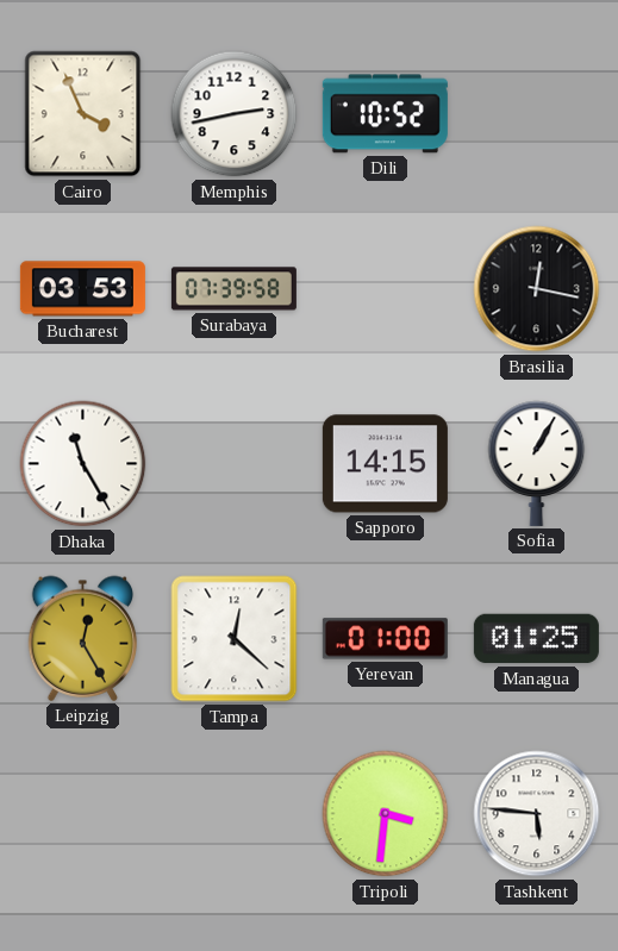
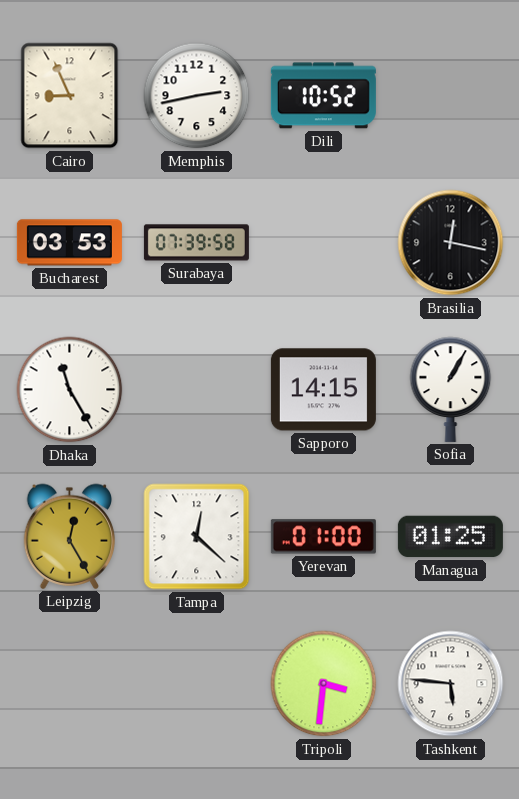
Cairo: 3:56 -> 8:56 (70, 96)
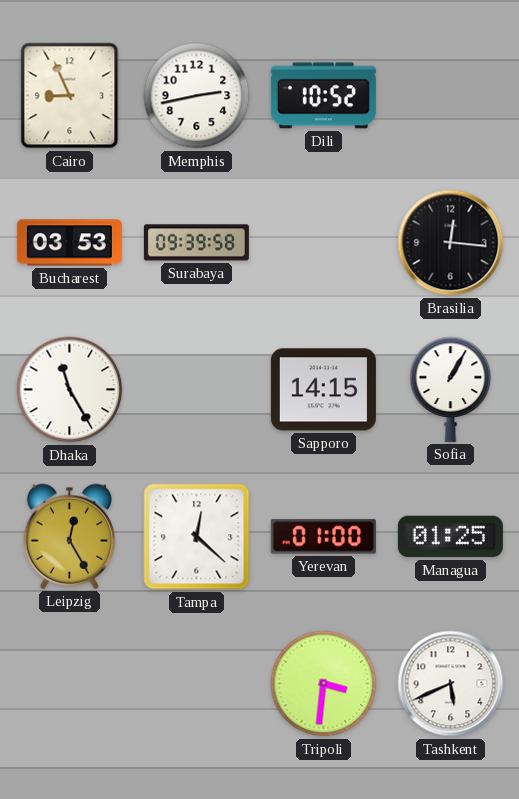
Surabaya: 07:39 -> 09:39 (196, 243)
Brasilia: 12:17 -> 12:16 (451, 243)
Tashkent: 5:46 -> 5:41 (451, 684)
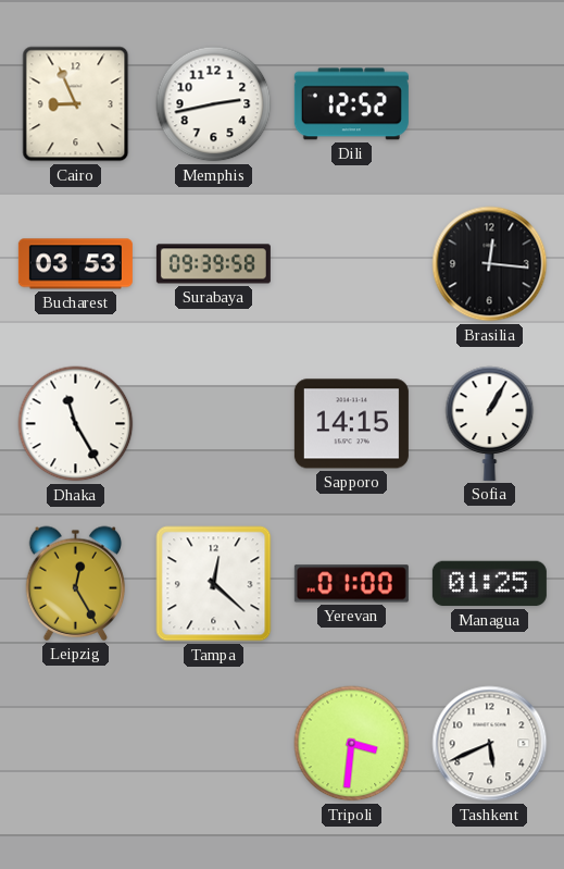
Dili: 10:52 -> 12:52 (351, 104)
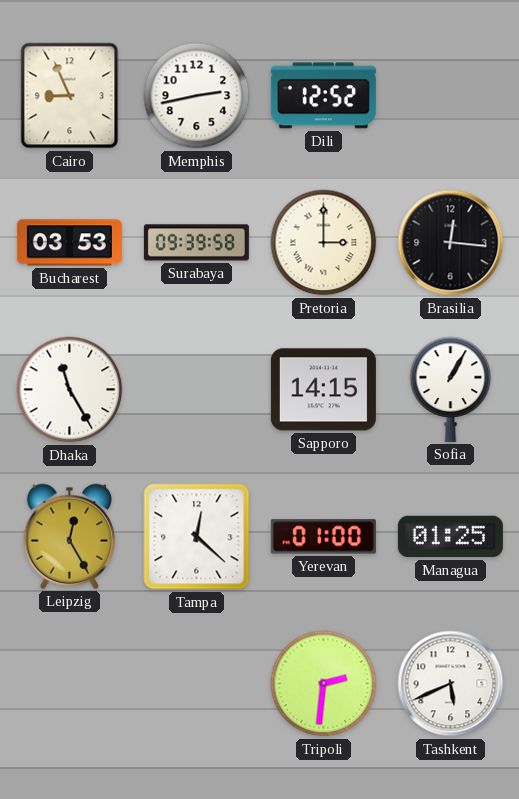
Pretoria: none -> 3:00 (324, 243)
Tripoli: 3:31 -> 2:31 (324, 684)
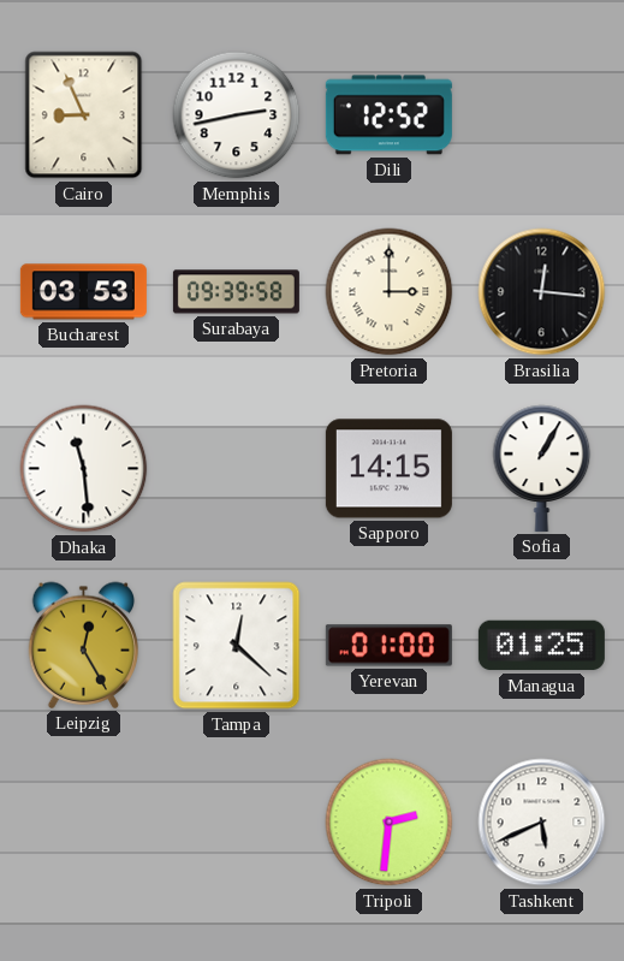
Dhaka: 11:25 -> 11:29 (84, 469)
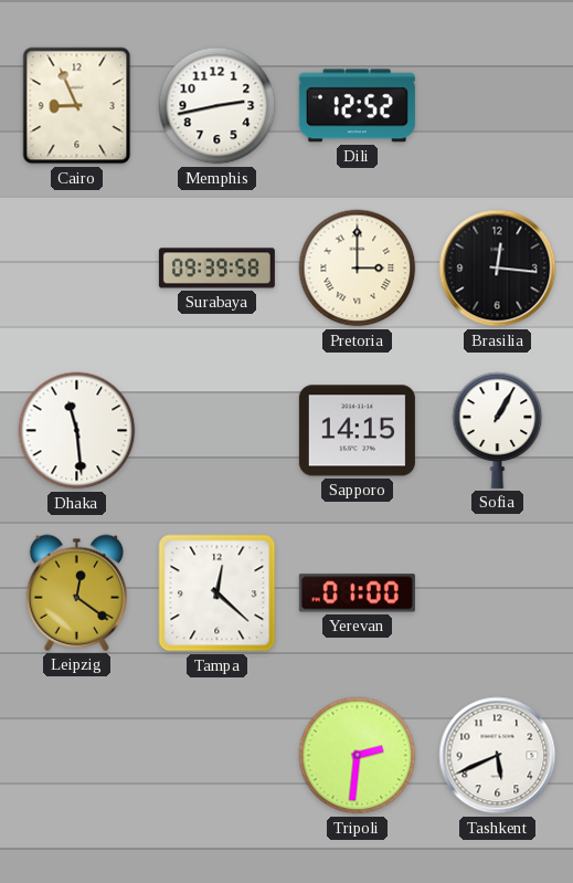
Bucharest: 03:53 -> none (83, 292)
Leipzig: 12:25 -> 12:21 (77, 592)
Managua: 01:25 -> none (541, 646)
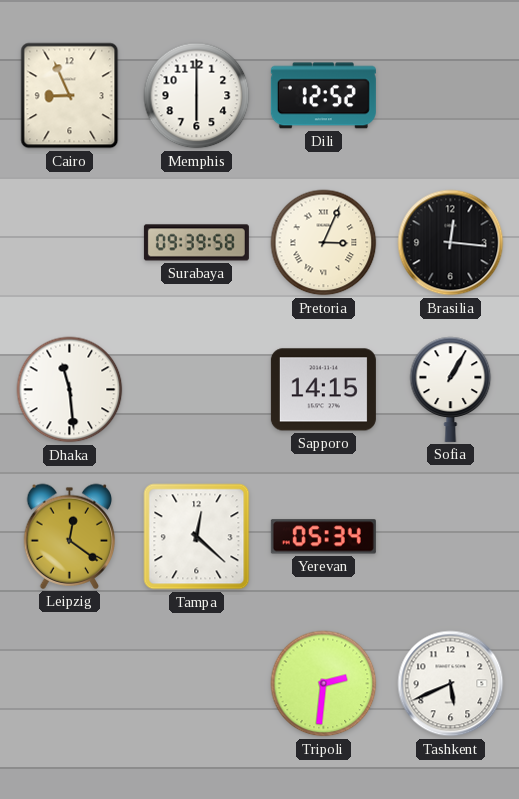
Memphis: 2:43 -> 6:00 (197, 96)
Pretoria: 3:00 -> 3:04 (324, 243)
Yerevan: 01:00 -> 05:34 (323, 537)
